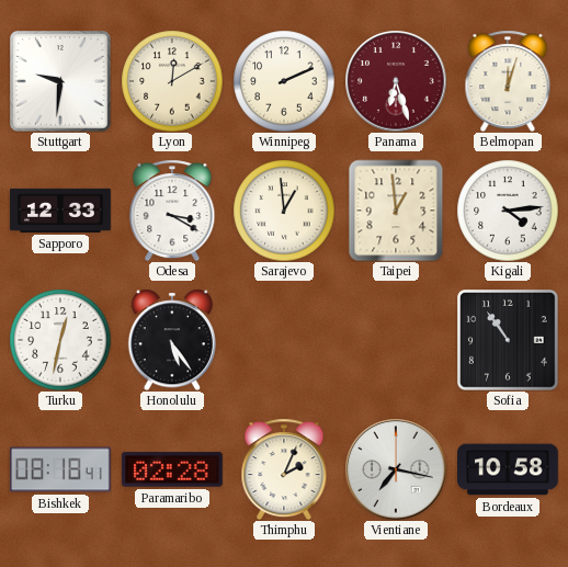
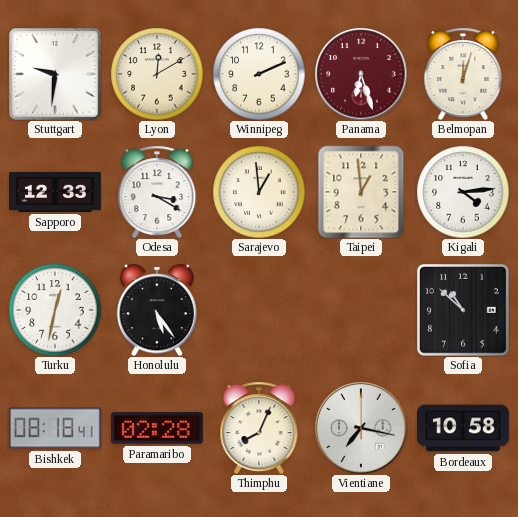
Sofia: 10:54 -> 10:52 (463, 310)
Thimphu: 2:04 -> 8:04 (259, 428)
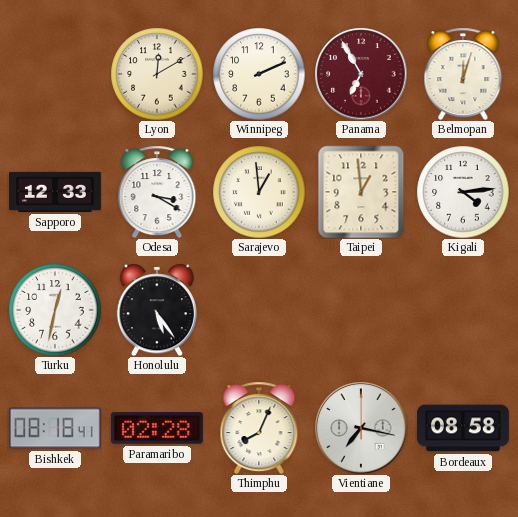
Stuttgart: 9:31 -> none (55, 74)
Panama: 6:27 -> 6:55 (361, 74)
Sofia: 10:52 -> none (463, 310)
Bordeaux: 10:58 -> 08:58 (464, 428)
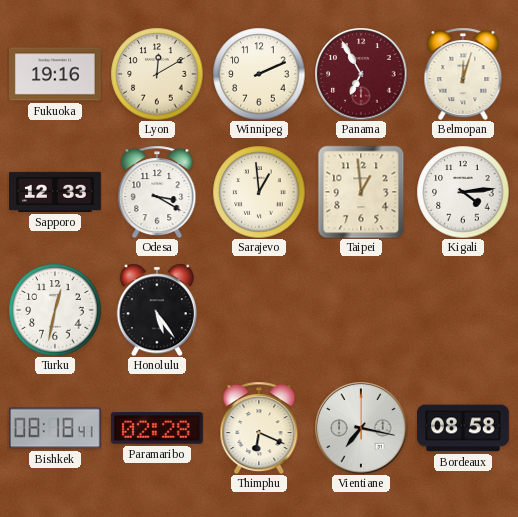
Fukuoka: none -> 19:16 (56, 74)
Thimphu: 8:04 -> 6:19 (259, 428)
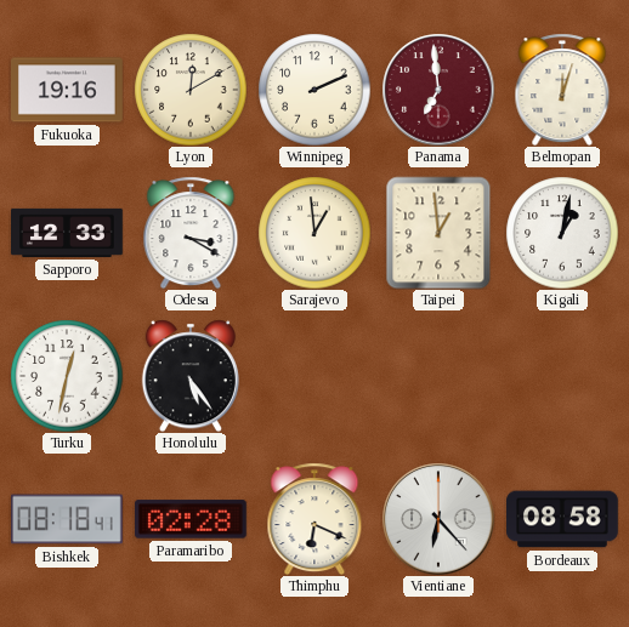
Panama: 6:55 -> 6:59 (438, 90)
Kigali: 4:14 -> 1:02 (562, 233)
Vientiane: 7:17 -> 6:23 (438, 519)
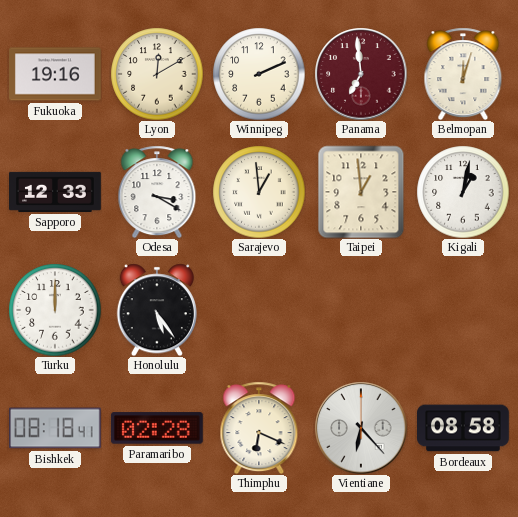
Turku: 12:32 -> 12:00 (55, 310)
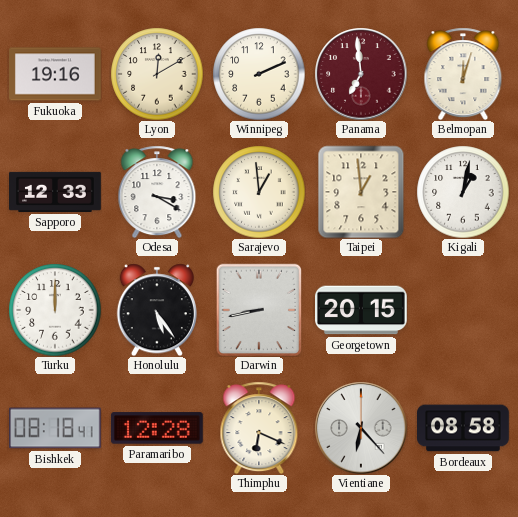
Darwin: none -> 8:43 (259, 310)
Georgetown: none -> 20:15 (362, 310)
Paramaribo: 02:28 -> 12:28 (157, 428)
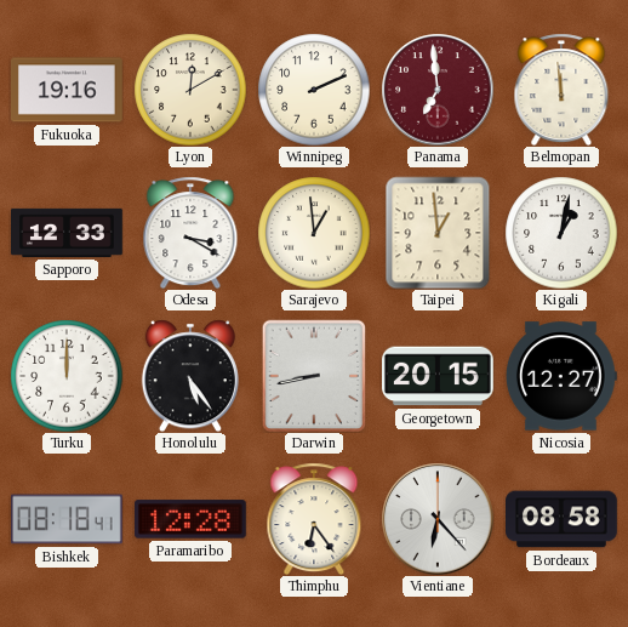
Belmopan: 12:03 -> 11:59 (561, 90)
Nicosia: none -> 12:27 (561, 376)
Thimphu: 6:19 -> 6:24 (314, 519)
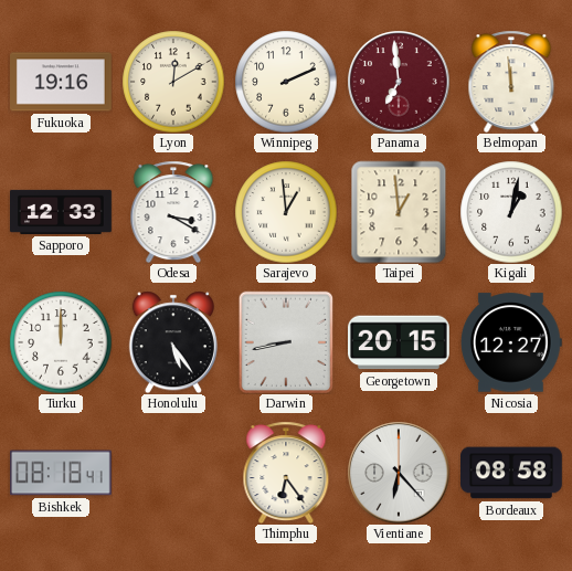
Paramaribo: 12:28 -> none (190, 519)
